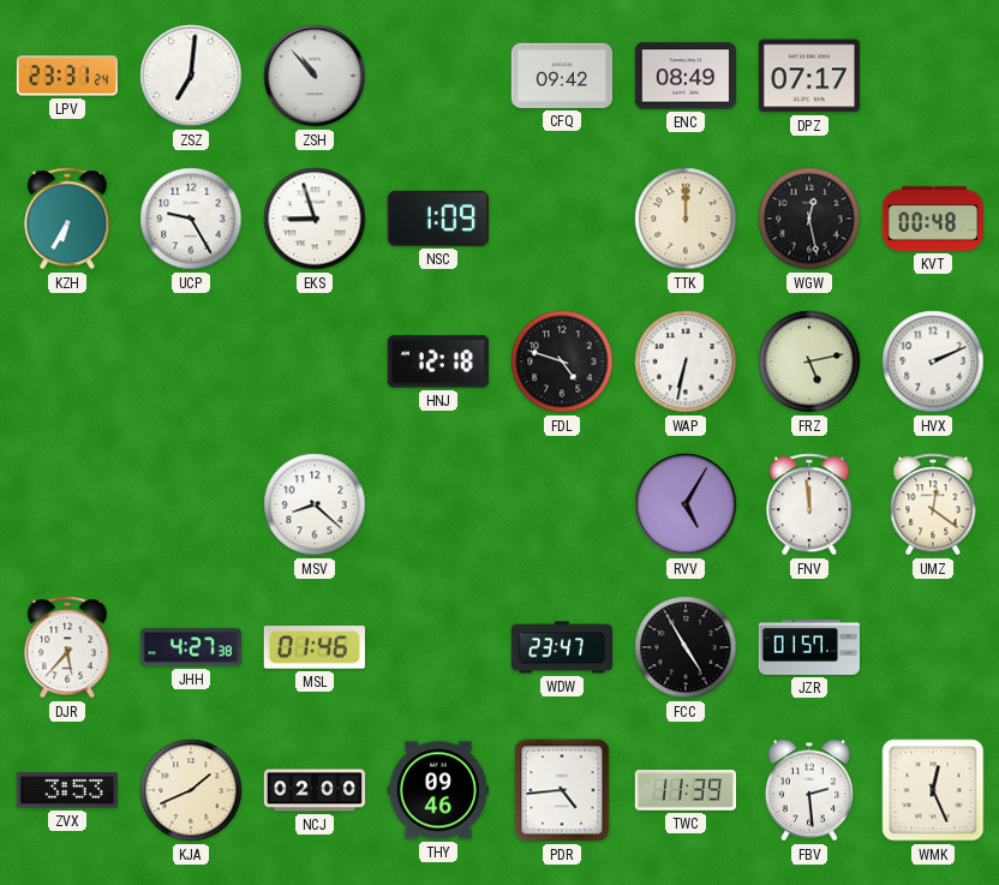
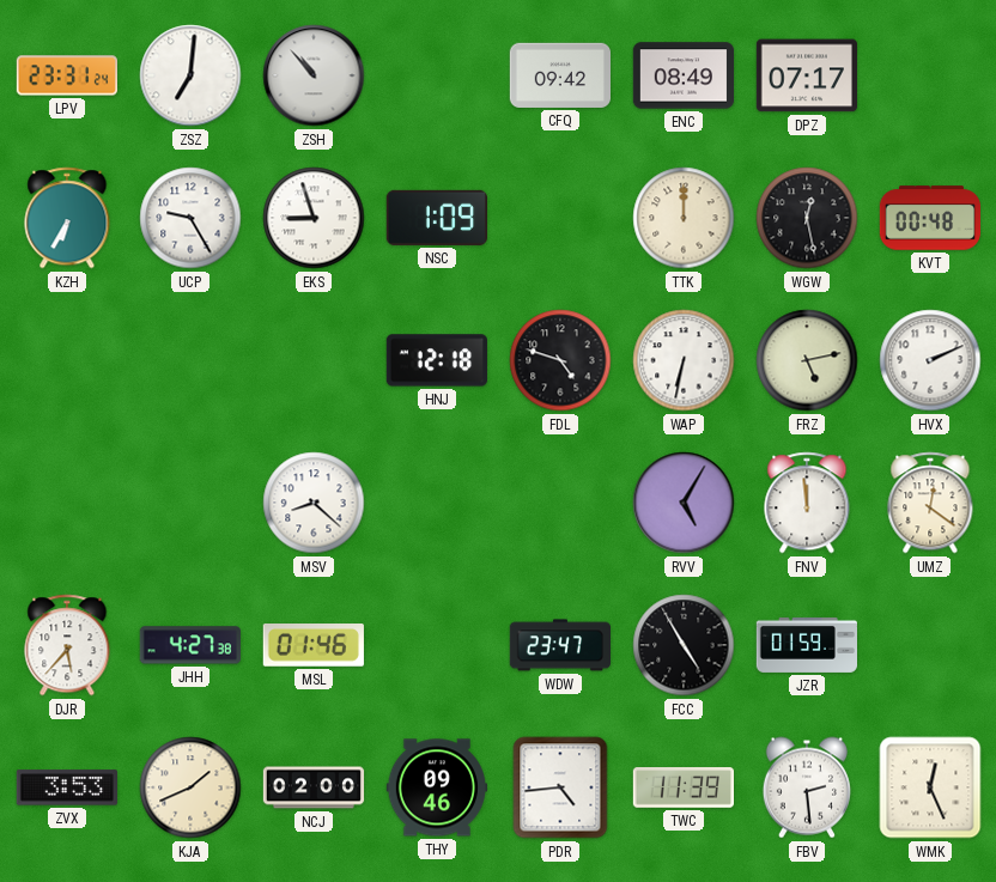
JZR: 01:57 -> 01:59 (806, 645)
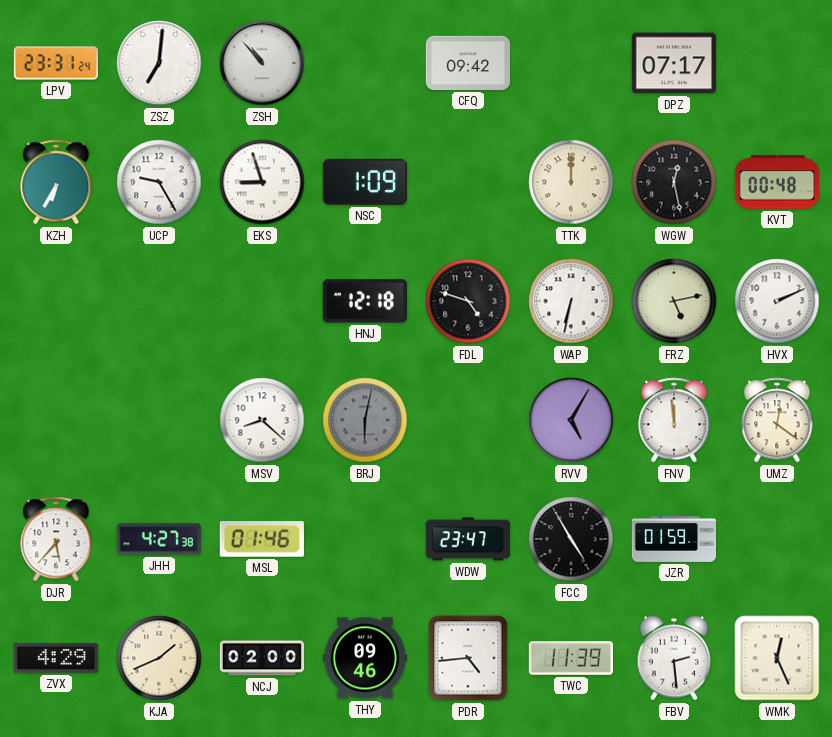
ENC: 08:49 -> none (682, 75)
BRJ: none -> 6:02 (365, 420)
ZVX: 3:53 -> 4:29 (56, 658)
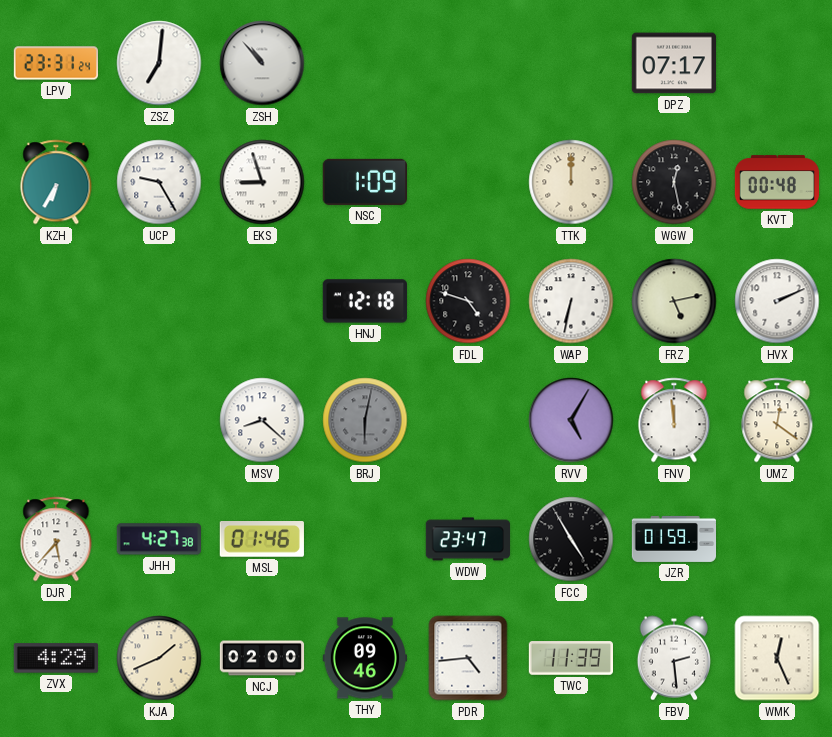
CFQ: 09:42 -> none (467, 63)
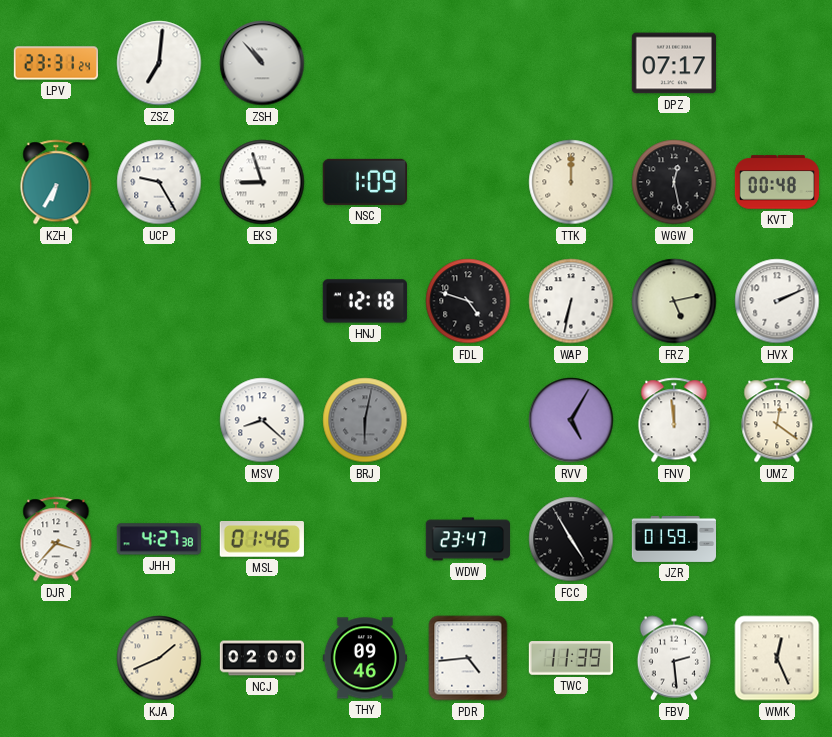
DJR: 5:37 -> 3:37 (56, 539)
ZVX: 4:29 -> none (56, 658)
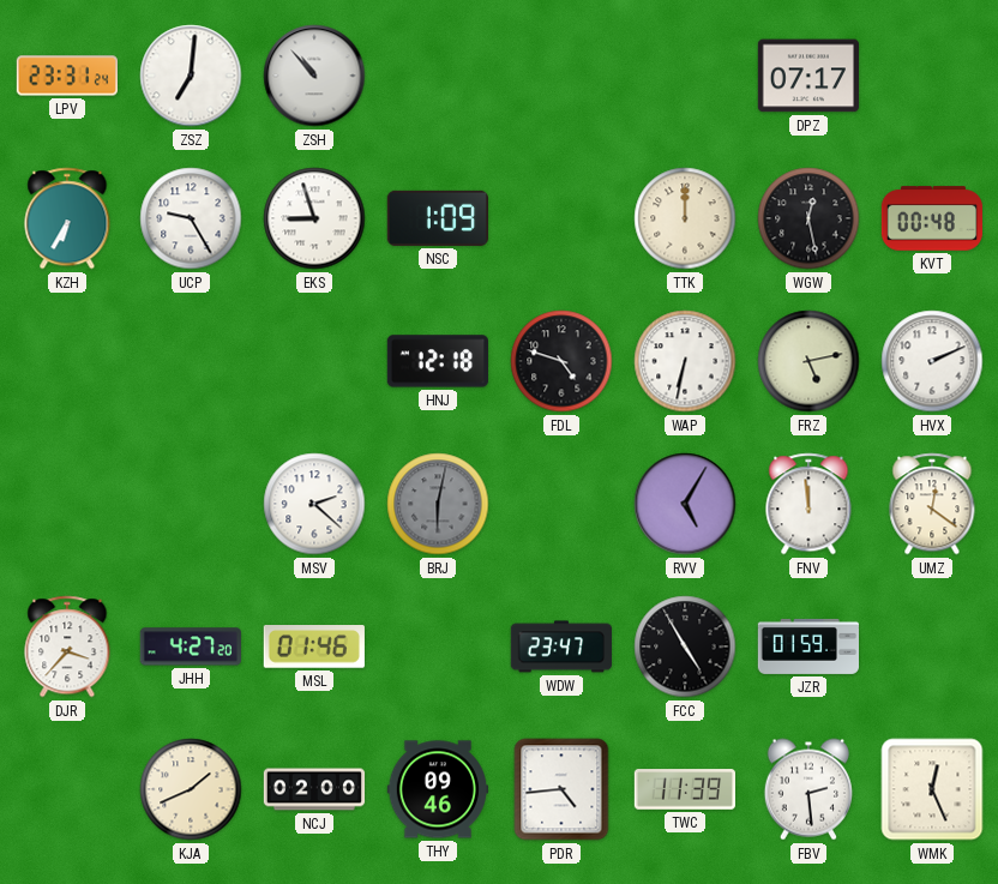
MSV: 8:22 -> 2:22 (314, 504)
JHH: 4:27:38 -> 4:27:20 (191, 647)
